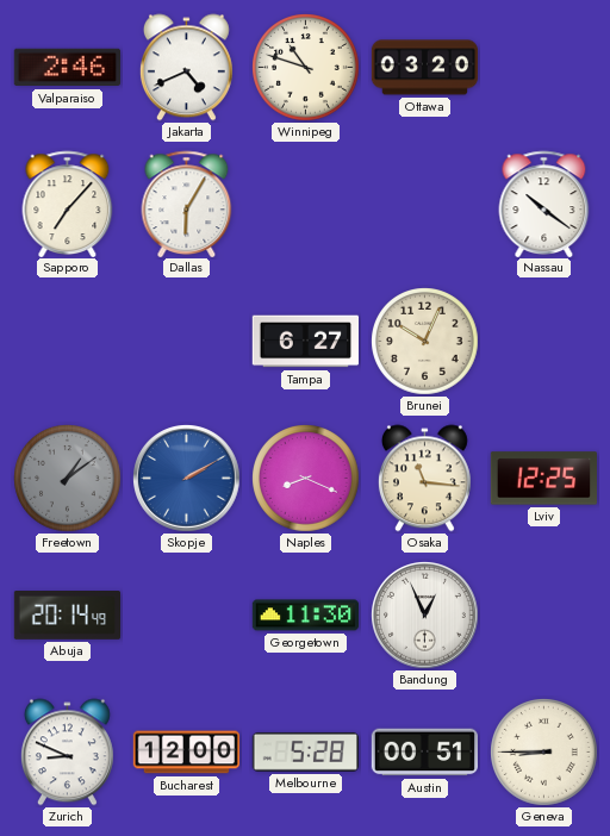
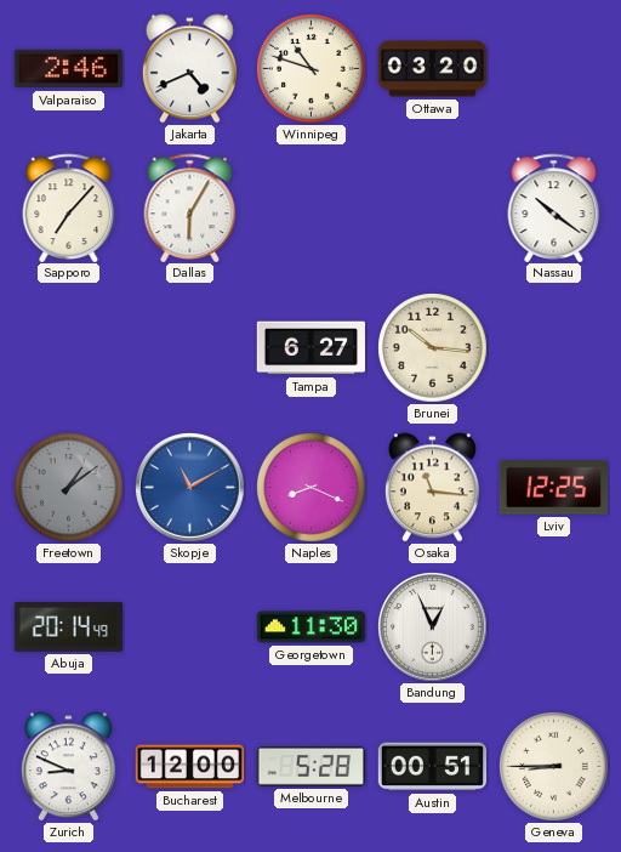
Brunei: 10:04 -> 10:16 (433, 348)
Skopje: 2:10 -> 11:10 (190, 488)
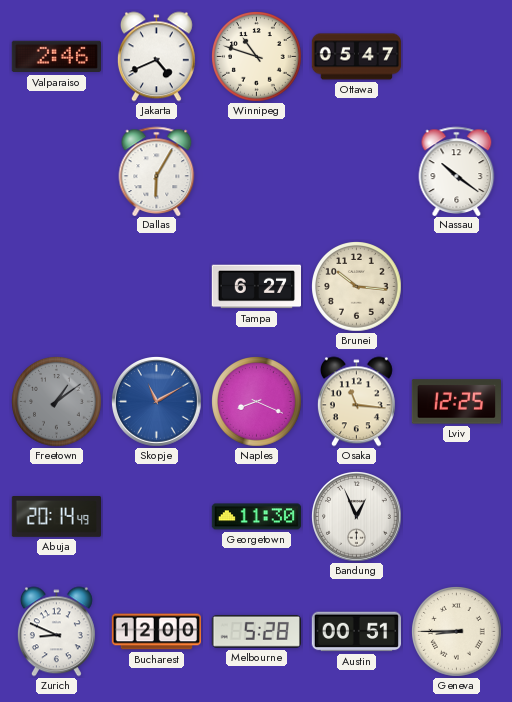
Ottawa: 03:20 -> 05:47 (357, 57)
Sapporo: 7:07 -> none (69, 208)
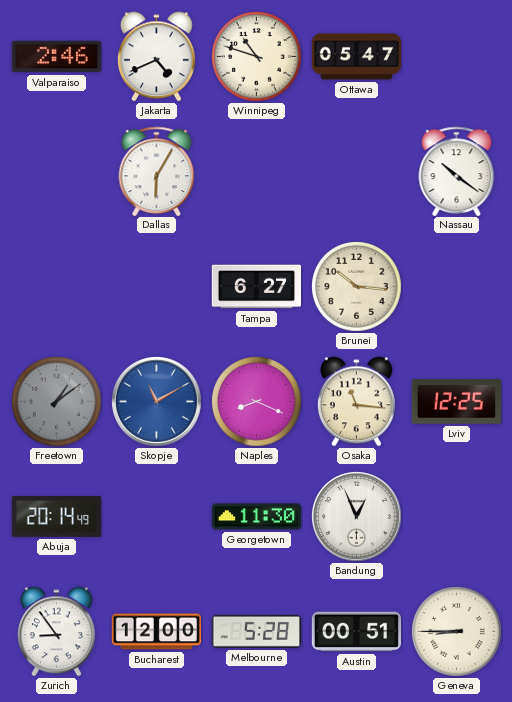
Zurich: 8:49 -> 8:54 (56, 632)
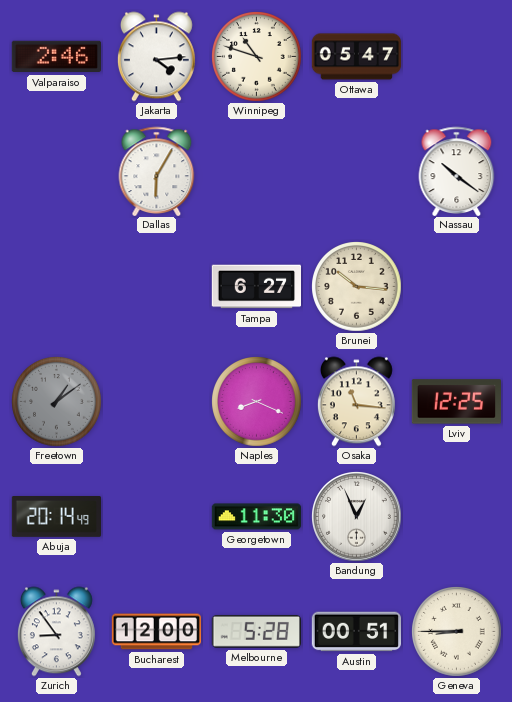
Jakarta: 4:41 -> 4:14 (156, 57)
Skopje: 11:10 -> none (157, 402)
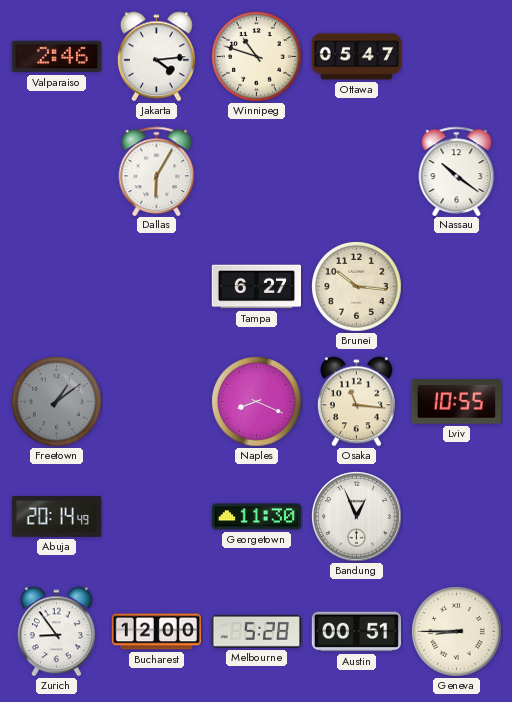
Lviv: 12:25 -> 10:55 (457, 402)
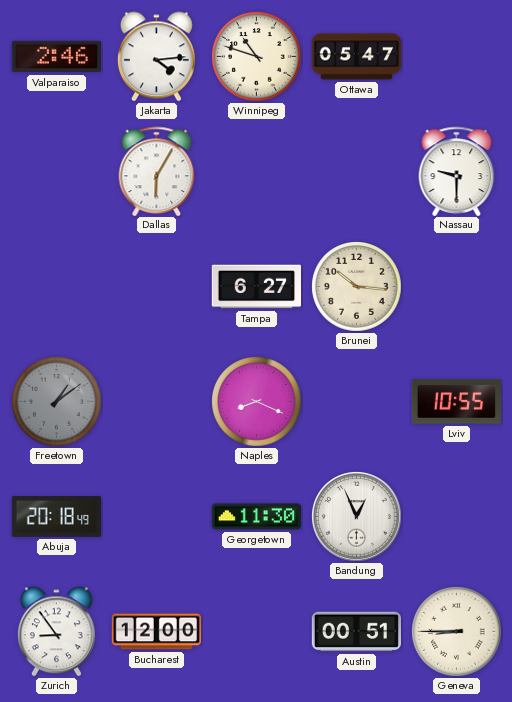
Nassau: 10:21 -> 9:30 (457, 171)
Osaka: 11:16 -> none (356, 402)
Abuja: 20:14 -> 20:18 (56, 517)
Melbourne: 5:28 -> none (256, 631)
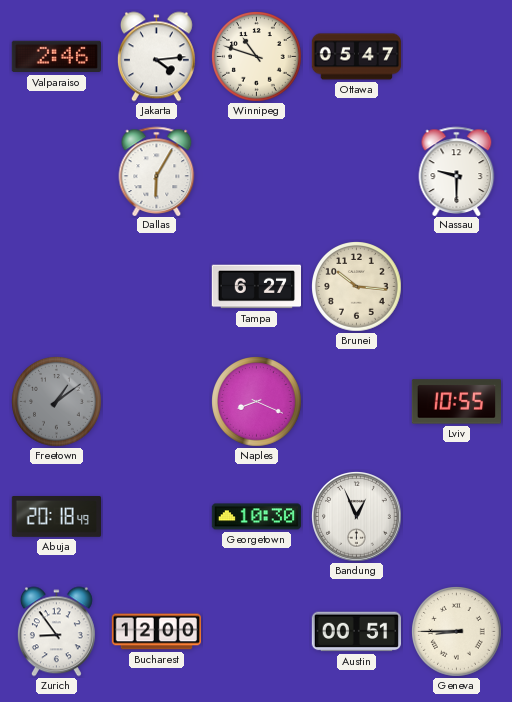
Georgetown: 11:30 -> 10:30 (257, 517)
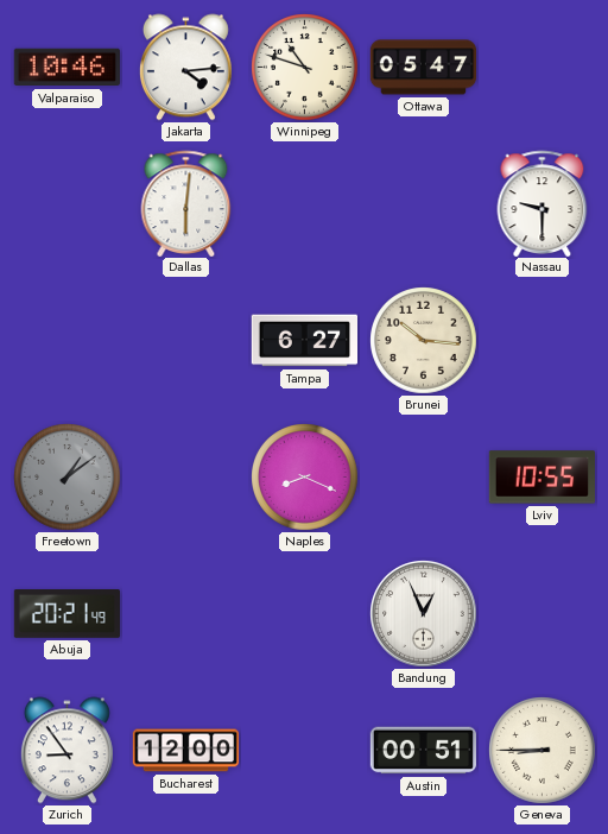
Valparaiso: 2:46 -> 10:46 (66, 68)
Dallas: 6:05 -> 6:01 (186, 203)
Abuja: 20:18 -> 20:21 (66, 614)
Georgetown: 10:30 -> none (257, 517)
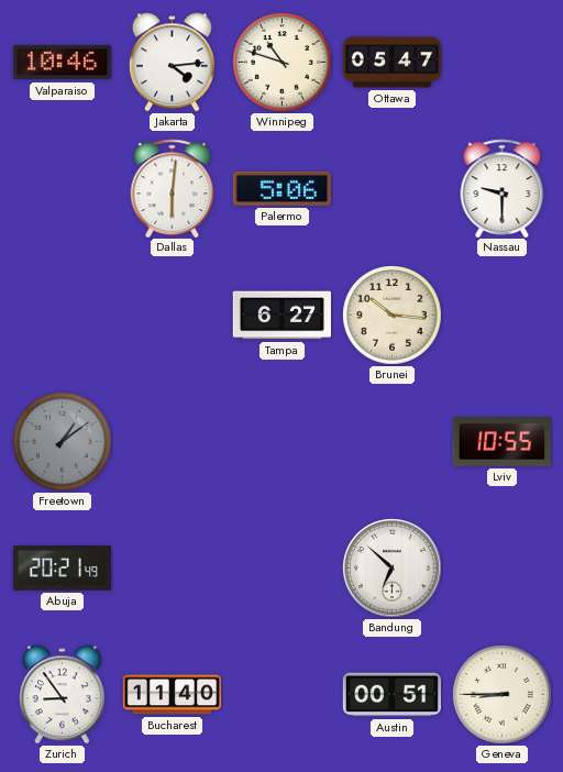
Palermo: none -> 5:06 (281, 188)
Naples: 8:19 -> none (305, 478)
Bandung: 12:56 -> 6:52 (393, 569)
Bucharest: 12:00 -> 11:40 (173, 695)
